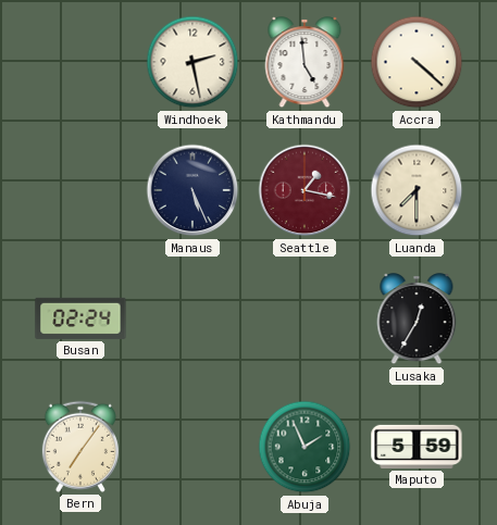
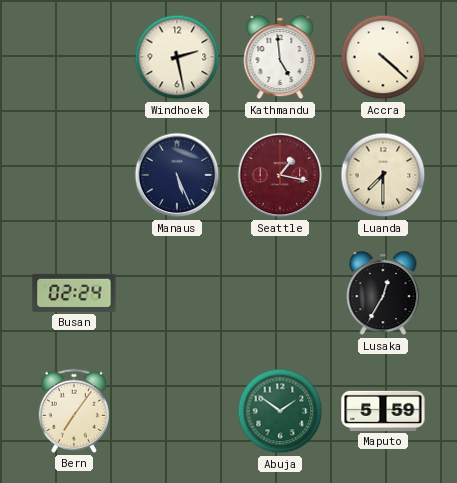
Abuja: 1:56 -> 1:51 (280, 411)
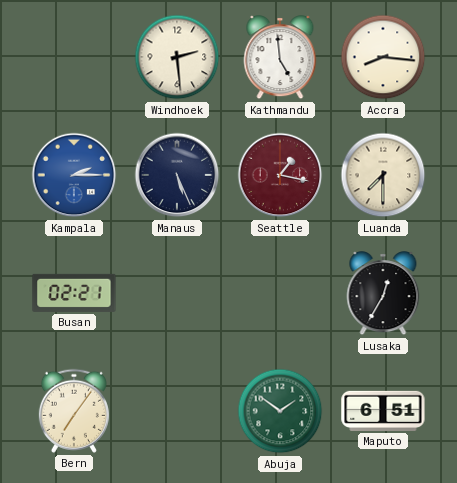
Windhoek: 2:28 -> 2:29 (177, 57)
Accra: 4:22 -> 8:16 (383, 57)
Kampala: none -> 2:15 (74, 175)
Busan: 02:24 -> 02:21 (74, 293)
Maputo: 5:59 -> 6:51 (383, 411)
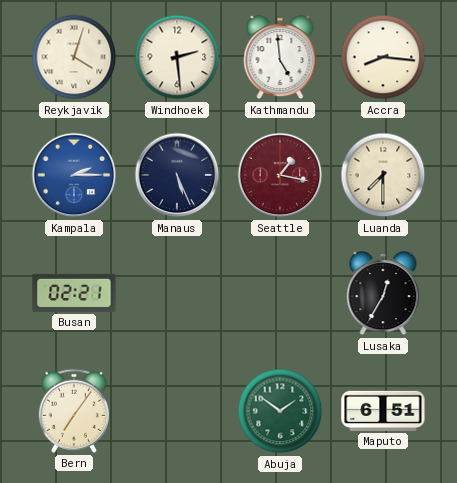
Reykjavik: none -> 4:03 (74, 57)
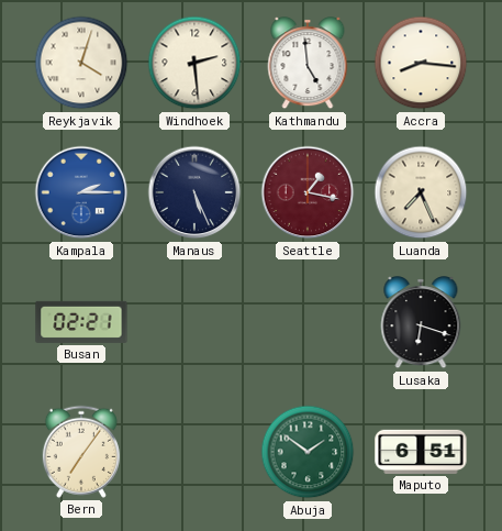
Luanda: 7:30 -> 7:26 (421, 192)
Lusaka: 12:35 -> 6:18 (421, 323)
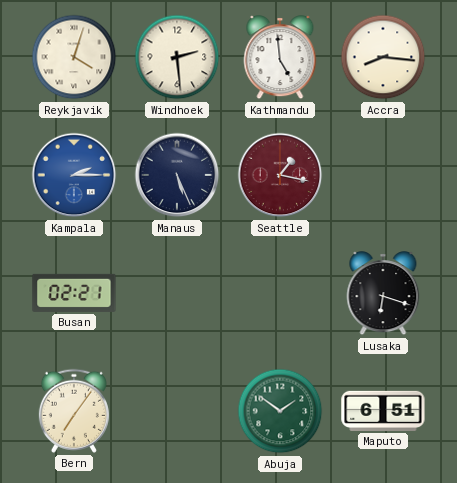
Luanda: 7:26 -> none (421, 192)
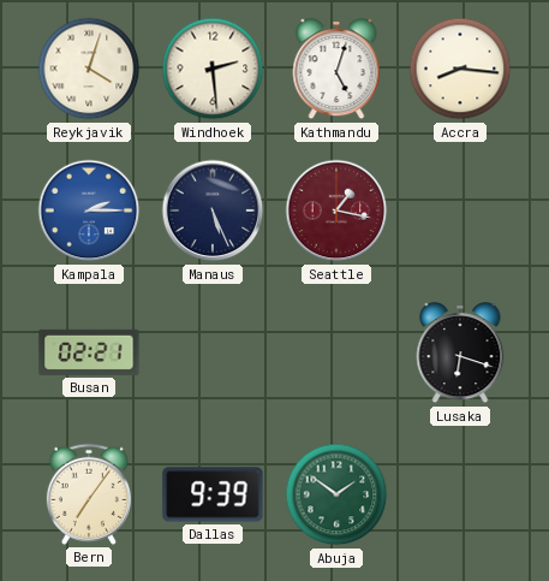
Kathmandu: 4:59 -> 5:03 (336, 70)
Dallas: none -> 9:39 (213, 494)
Maputo: 6:51 -> none (383, 411)
